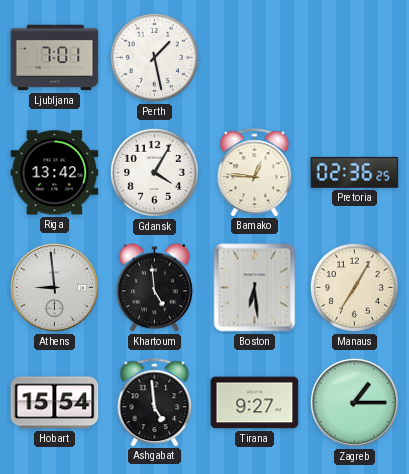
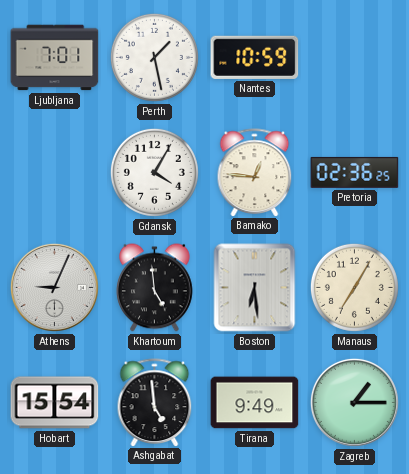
Nantes: none -> 10:59 (255, 57)
Riga: 13:42 -> none (55, 173)
Athens: 8:59 -> 9:04 (54, 287)
Tirana: 9:27 -> 9:49 (255, 403)
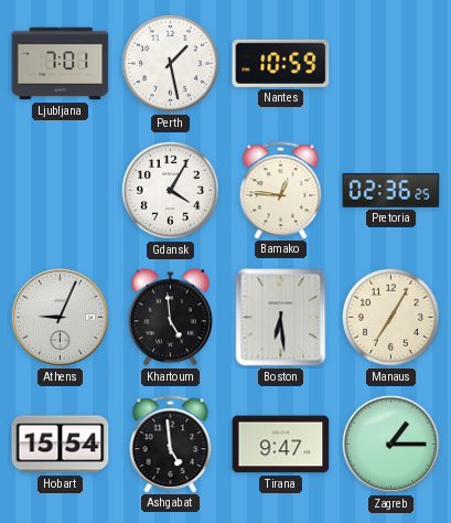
Tirana: 9:49 -> 9:47 (281, 445)
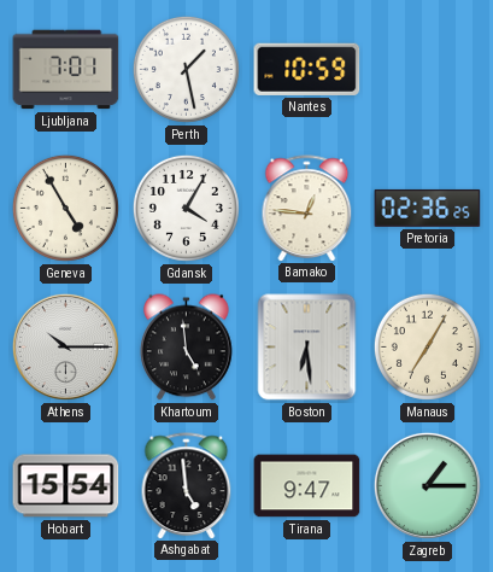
Geneva: none -> 4:55 (65, 208)
Athens: 9:04 -> 10:15 (65, 346)
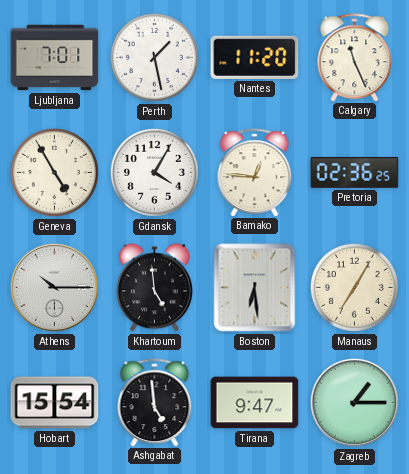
Nantes: 10:59 -> 11:20 (255, 57)
Calgary: none -> 11:26 (355, 57)
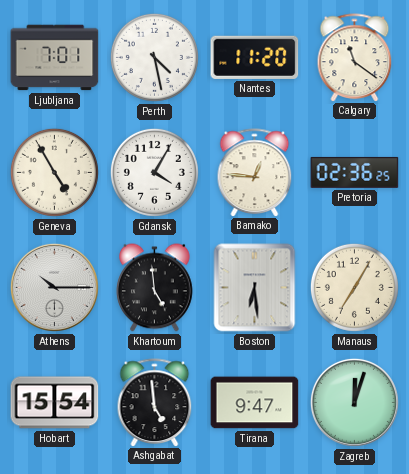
Perth: 1:28 -> 4:28 (154, 57)
Calgary: 11:26 -> 11:21 (355, 57)
Zagreb: 1:15 -> 12:03 (354, 402)
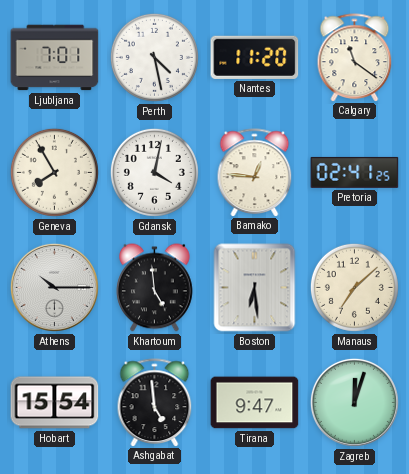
Geneva: 4:55 -> 7:55 (54, 172)
Gdansk: 4:05 -> 4:02 (154, 172)
Pretoria: 02:36 -> 02:41 (355, 172)
Manaus: 7:05 -> 7:08 (354, 287)
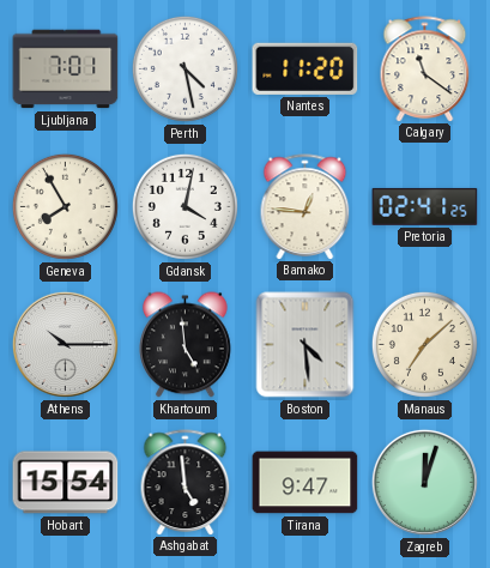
Boston: 6:29 -> 4:29 (306, 345)
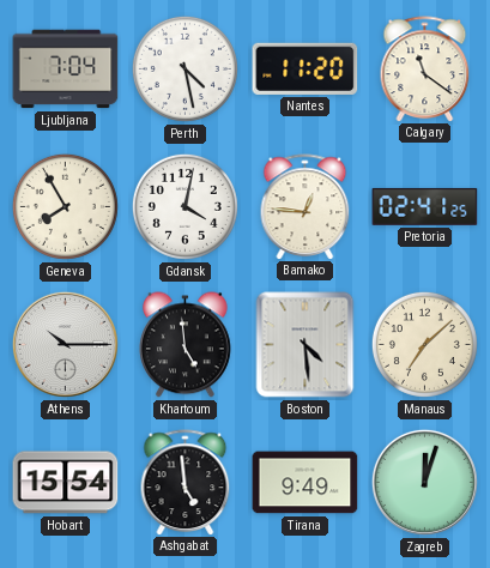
Ljubljana: 7:01 -> 7:04 (66, 70)
Tirana: 9:47 -> 9:49 (306, 483)
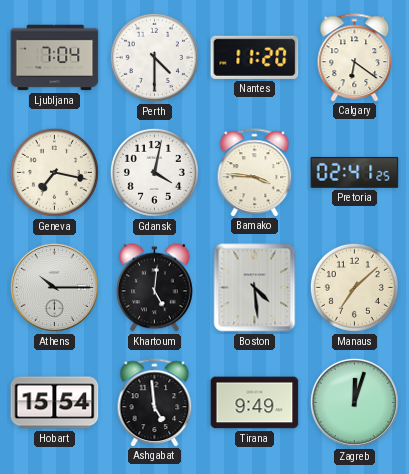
Perth: 4:28 -> 4:30 (154, 57)
Calgary: 11:21 -> 6:21 (355, 57)
Geneva: 7:55 -> 7:17 (54, 172)
Bamako: 12:46 -> 3:46 (255, 172)
Khartoum: 4:59 -> 5:01 (155, 288)
